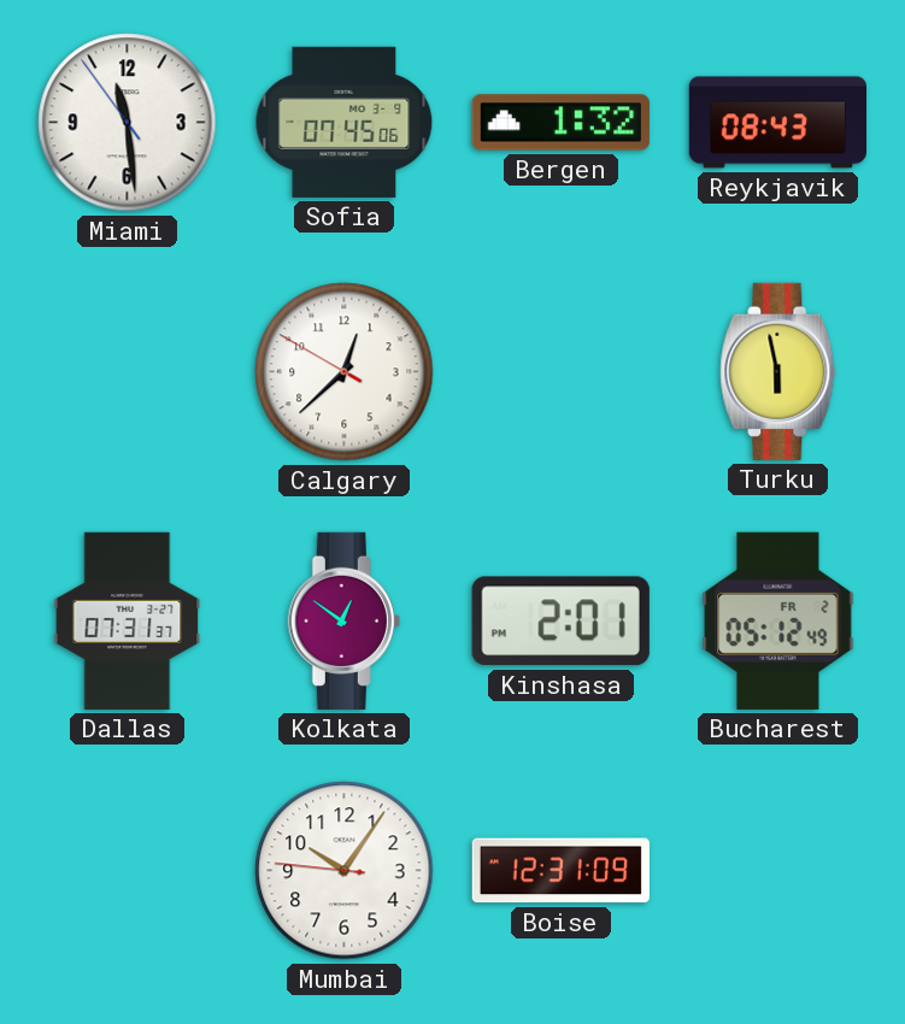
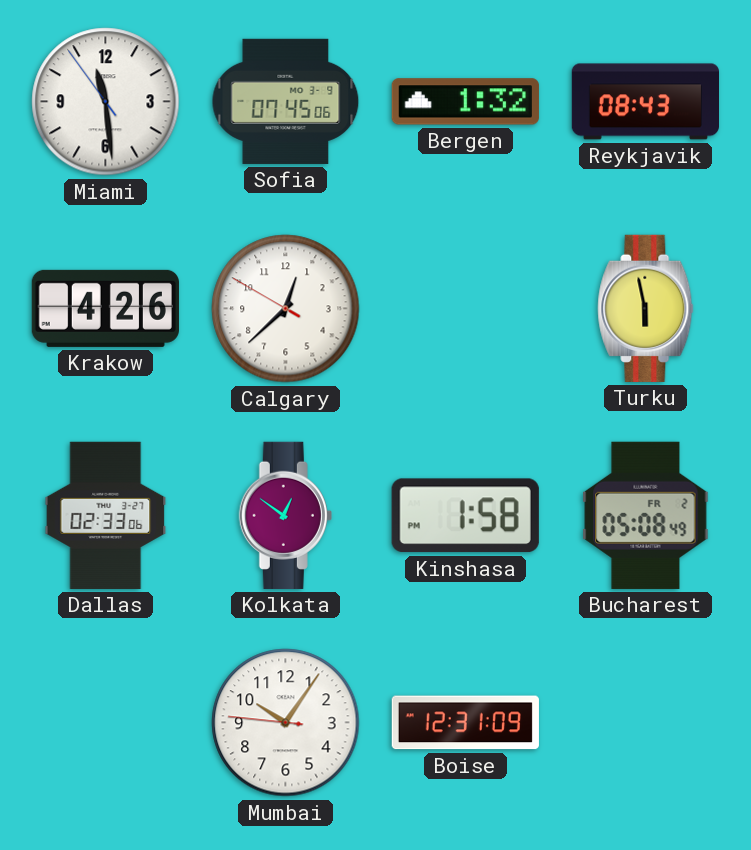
Krakow: none -> 4:26 (105, 308)
Dallas: 07:31 -> 02:33 (106, 515)
Kinshasa: 2:01 -> 1:58 (465, 516)
Bucharest: 05:12 -> 05:08 (646, 515)
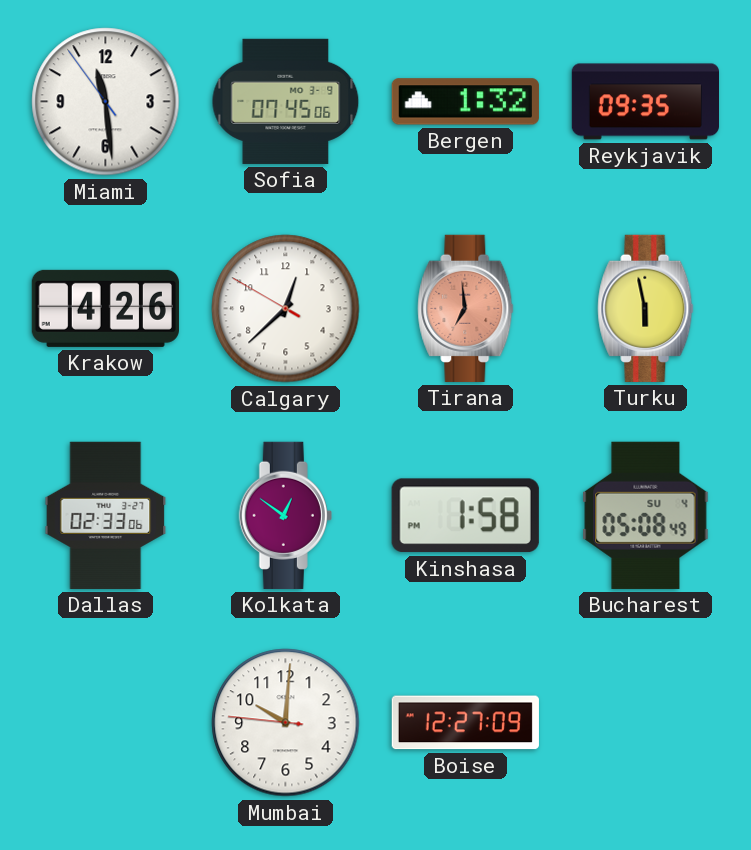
Reykjavik: 08:43 -> 09:35 (645, 102)
Tirana: none -> 6:59 (466, 308)
Bucharest date: FR 2 -> SU 4 (646, 515)
Mumbai: 10:05 -> 10:00 (286, 723)
Boise: 12:31 -> 12:27 (465, 723)
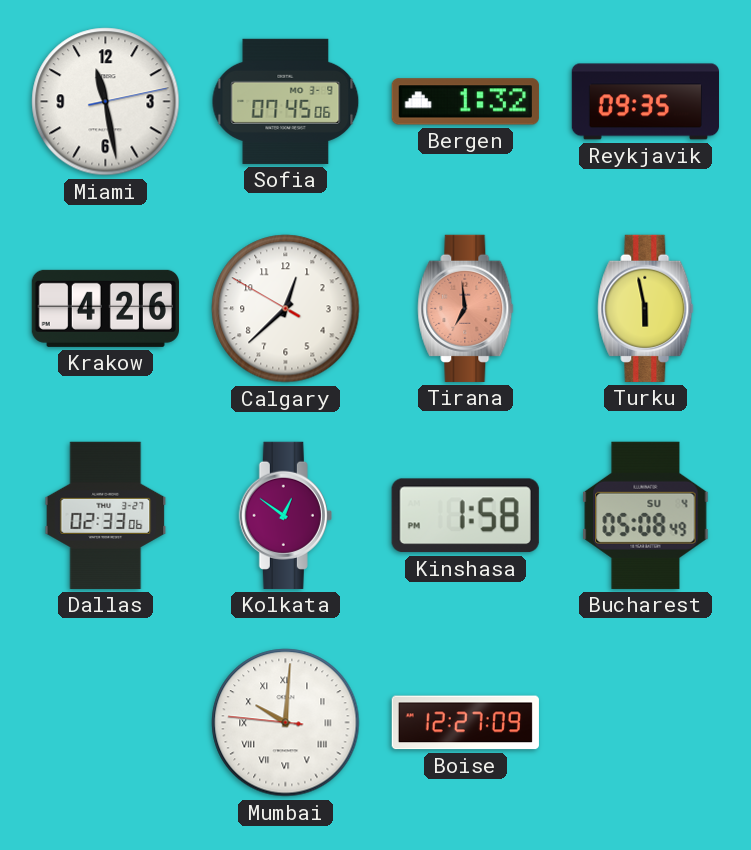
Miami: 11:28:54 -> 11:28:13 (106, 102)
Mumbai numerals: Arabic -> Roman (286, 723)
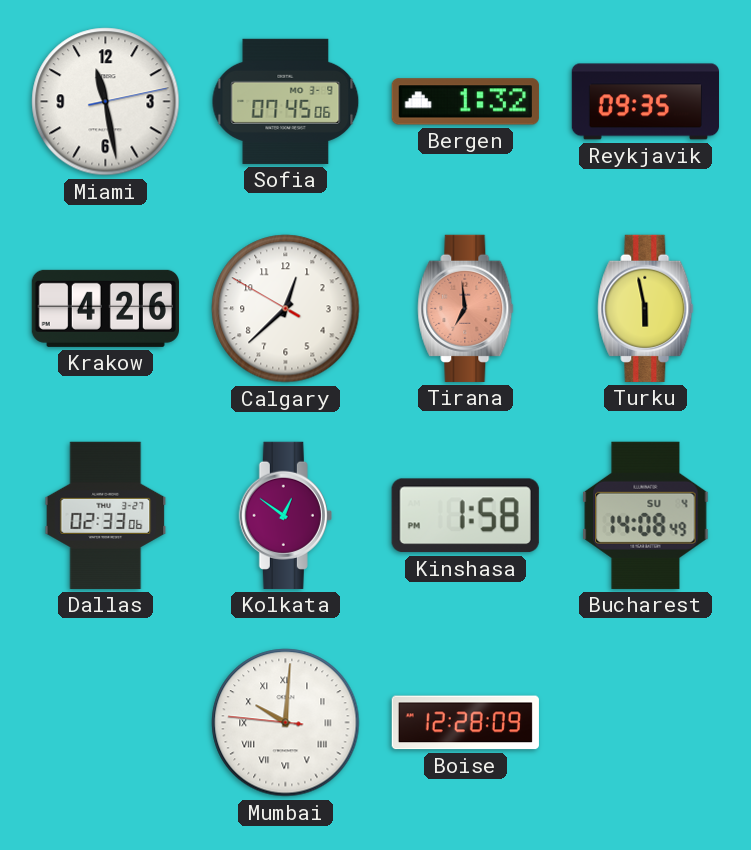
Bucharest: 05:08 -> 14:08 (646, 515)
Boise: 12:27 -> 12:28 (465, 723)
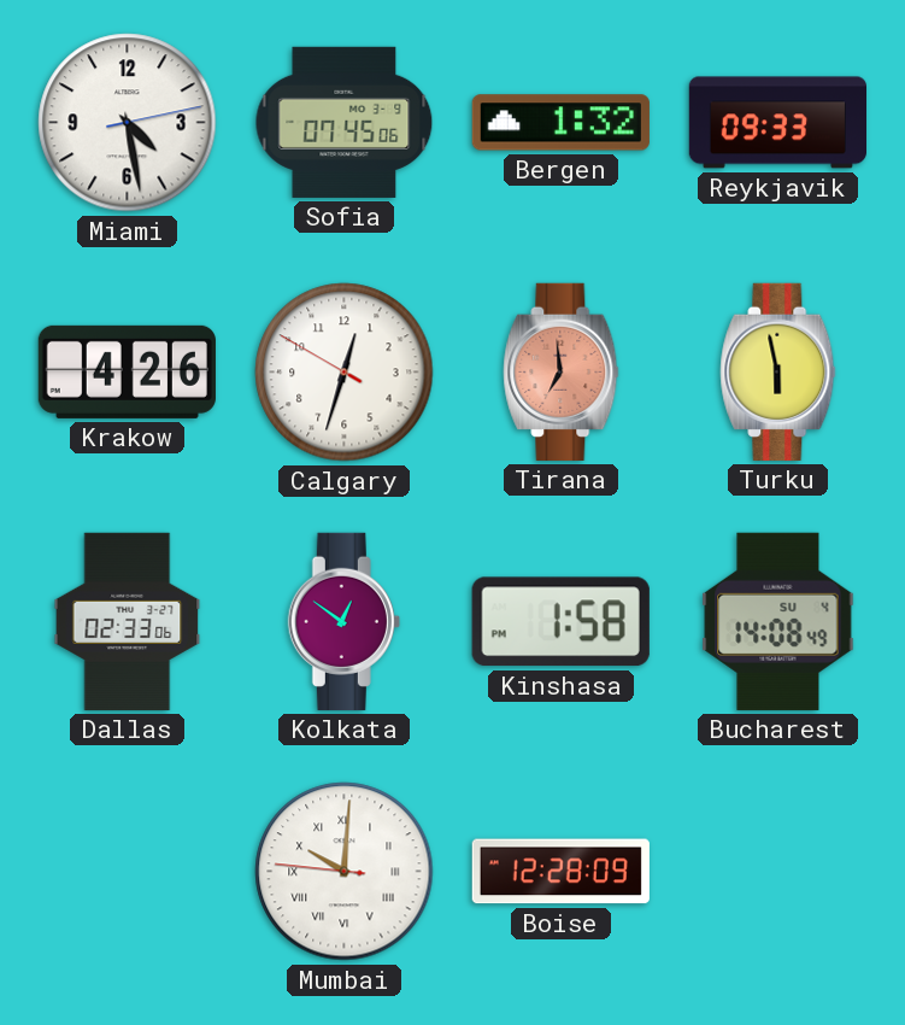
Miami: 11:28 -> 4:28 (128, 123)
Reykjavik: 09:35 -> 09:33 (777, 123)
Calgary: 12:37 -> 12:32 (345, 373)
